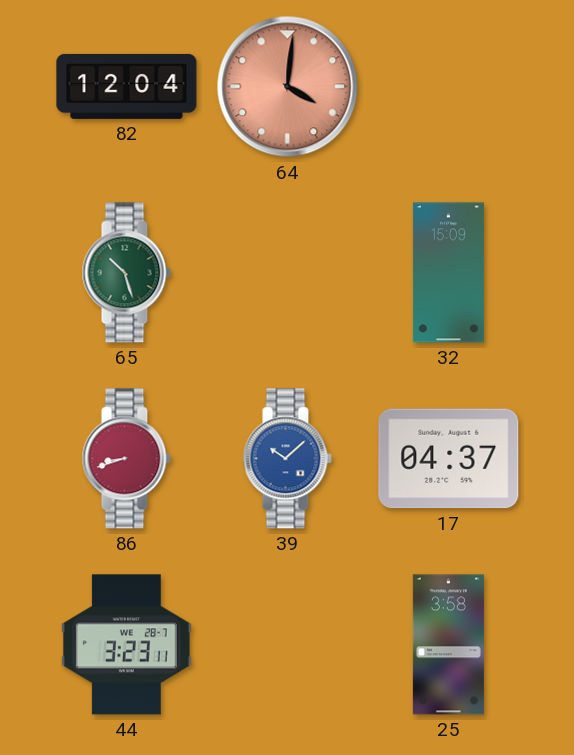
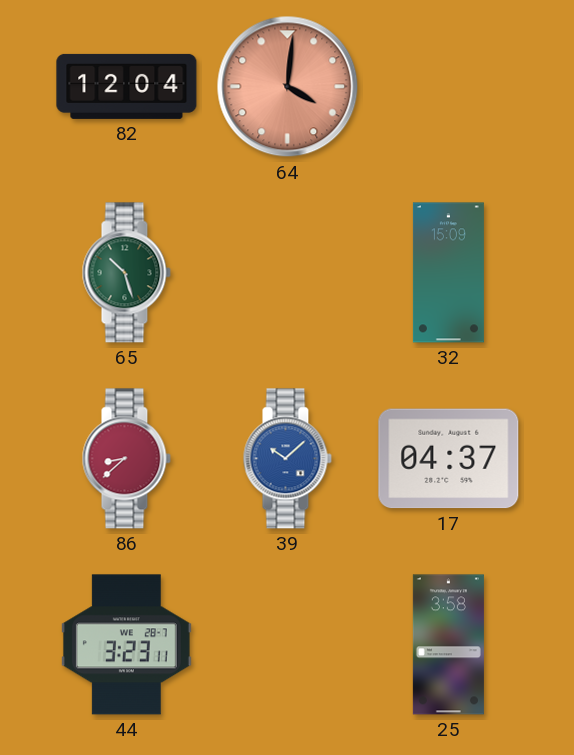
86: 8:42 -> 8:38 (126, 459)
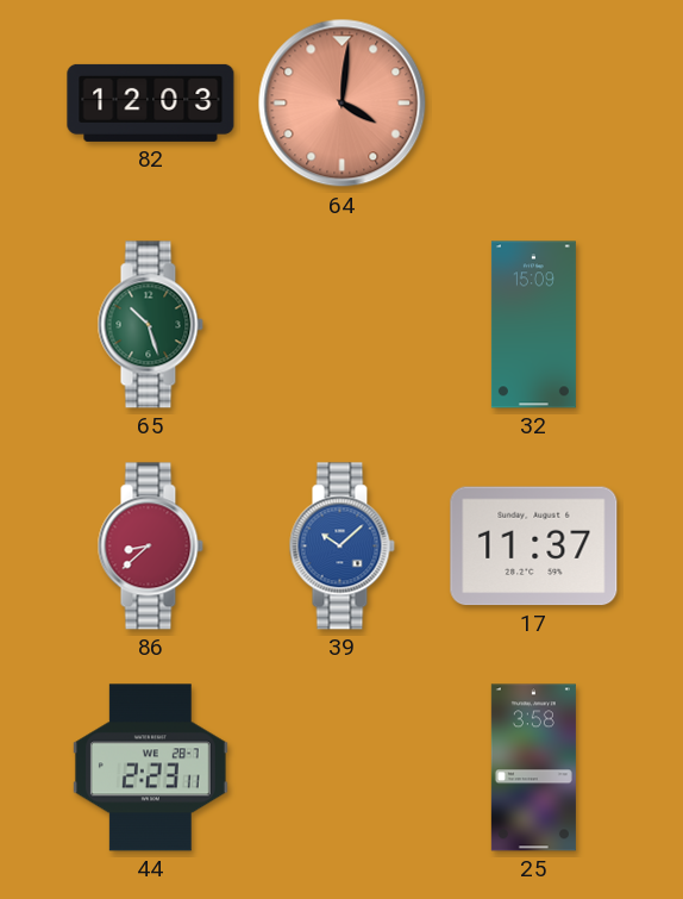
82: 12:04 -> 12:03 (151, 102)
17: 04:37 -> 11:37 (534, 547)
44: 3:23 -> 2:23 (150, 768)
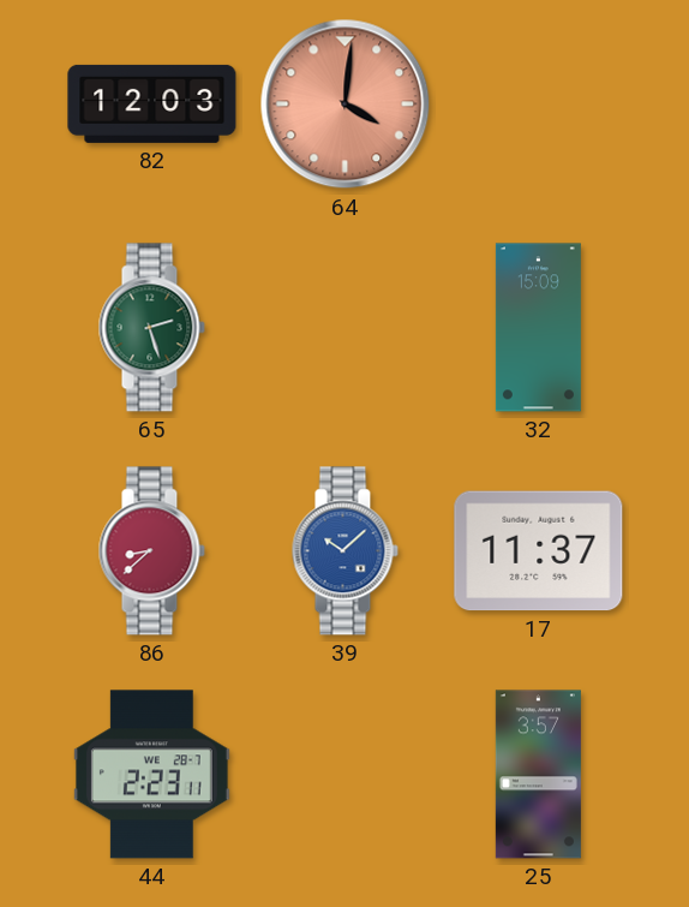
65: 10:27 -> 2:27 (151, 328)
25: 3:58 -> 3:57 (538, 775)
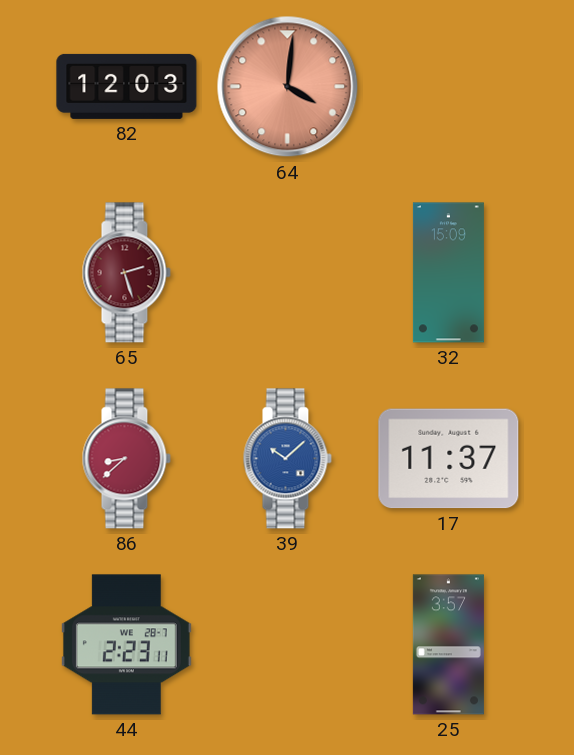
65 dial: green -> burgundy (126, 273)
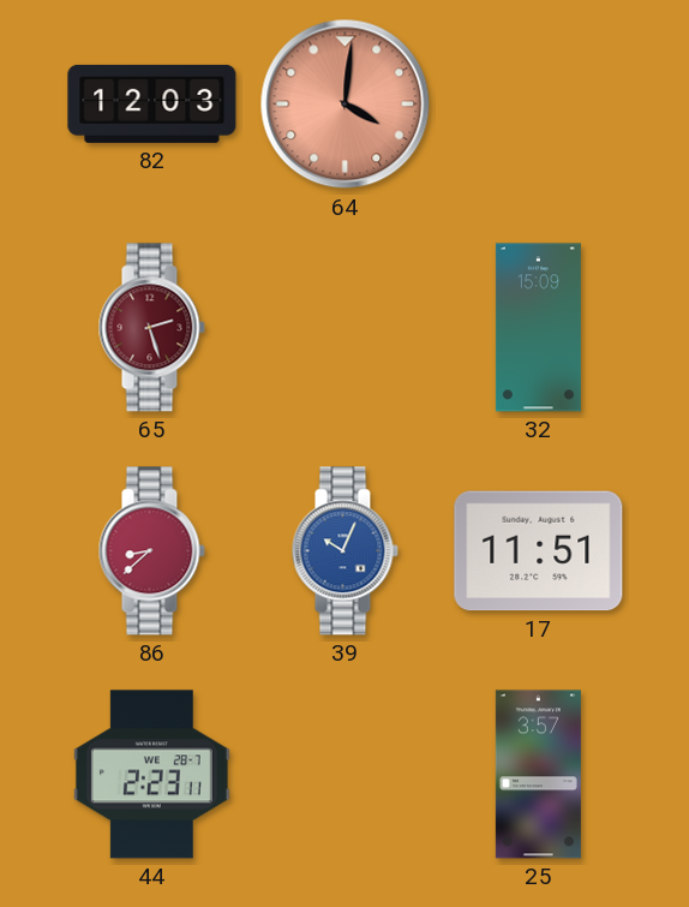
39: 10:08 -> 10:04 (344, 551)
17: 11:37 -> 11:51 (539, 551)
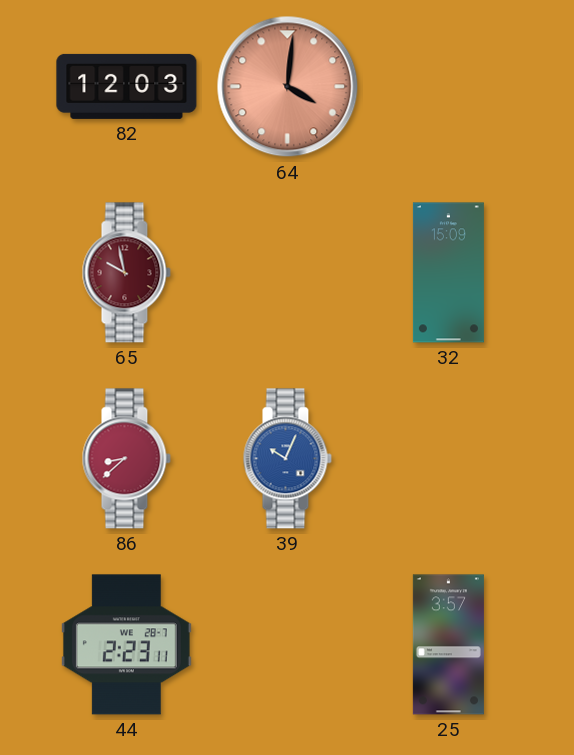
65: 2:27 -> 9:58 (126, 273)
17: 11:51 -> none (539, 551)
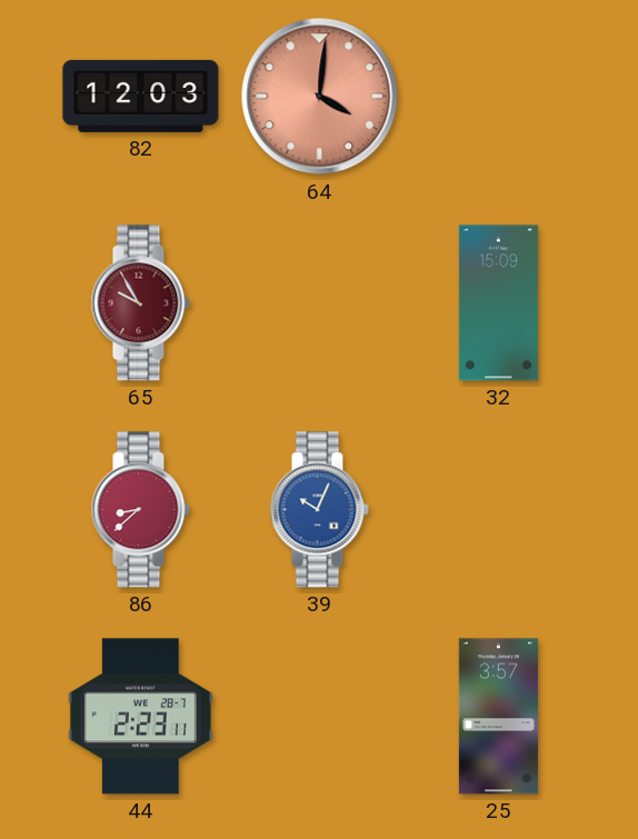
65: 9:58 -> 9:55 (140, 303)
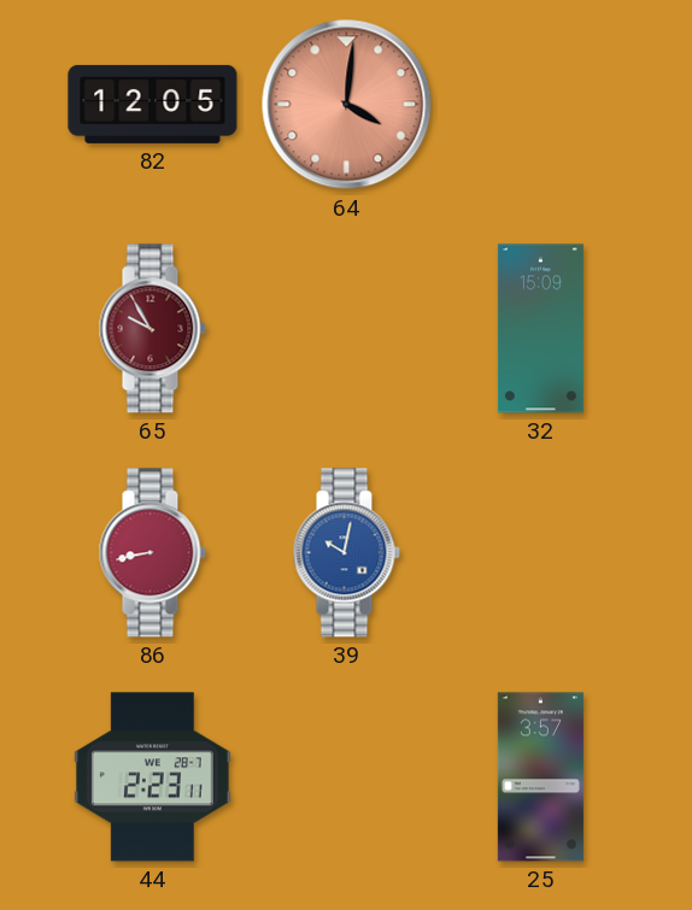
82: 12:03 -> 12:05 (153, 104)
86: 8:38 -> 8:43 (152, 553)
39: 10:04 -> 10:02 (346, 553)
